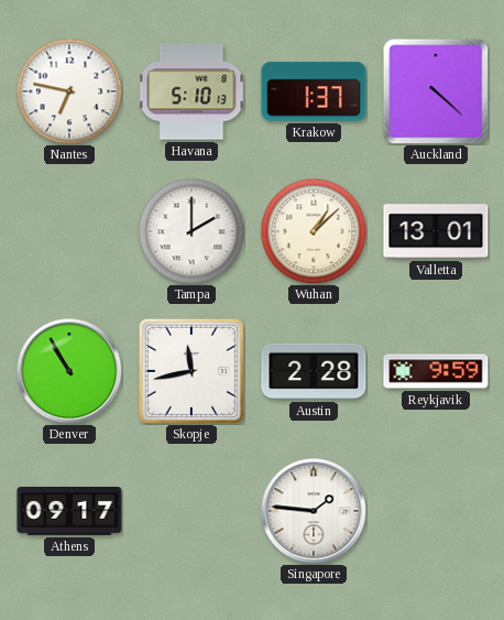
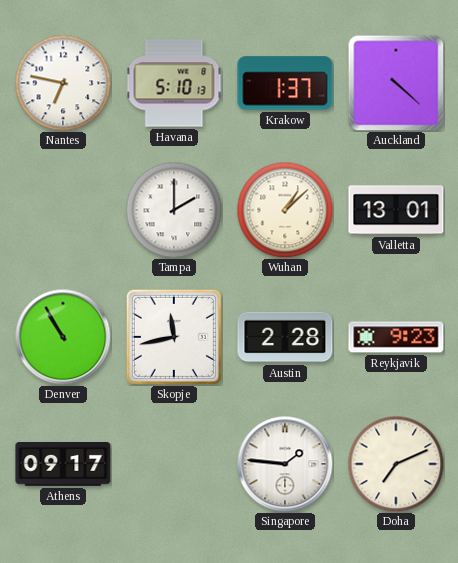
Reykjavik: 9:59 -> 9:23 (396, 337)
Doha: none -> 7:11 (396, 464)
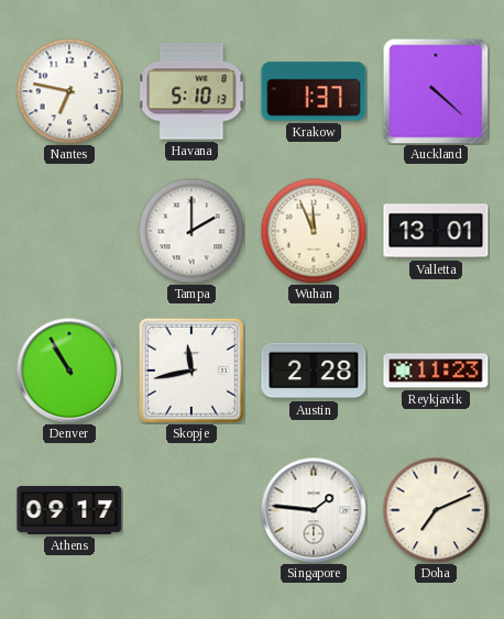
Wuhan: 1:08 -> 11:56 (314, 231)
Reykjavik: 9:23 -> 11:23 (436, 371)
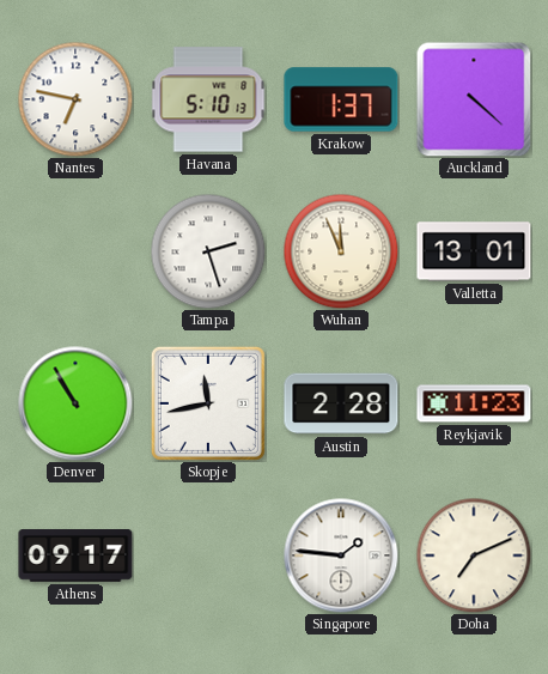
Tampa: 2:00 -> 2:27 (208, 251)
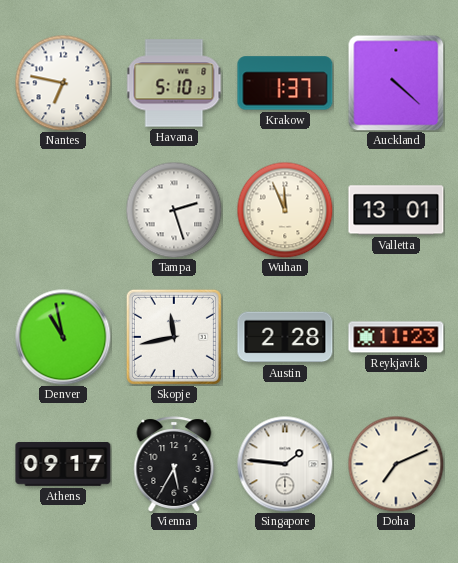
Denver: 10:55 -> 10:58 (63, 337)
Vienna: none -> 5:35 (174, 464)
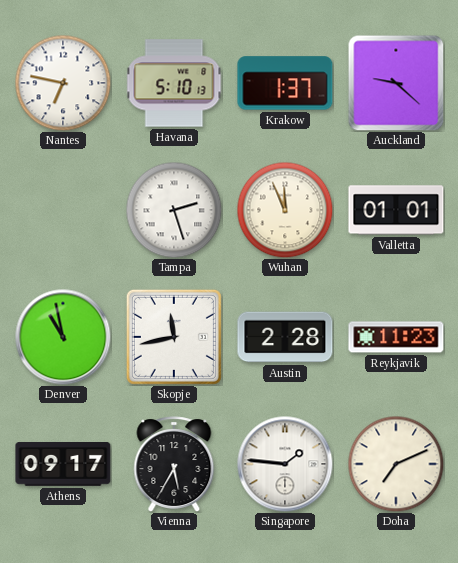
Auckland: 4:22 -> 9:22 (396, 83)
Valletta: 13:01 -> 01:01 (396, 210)
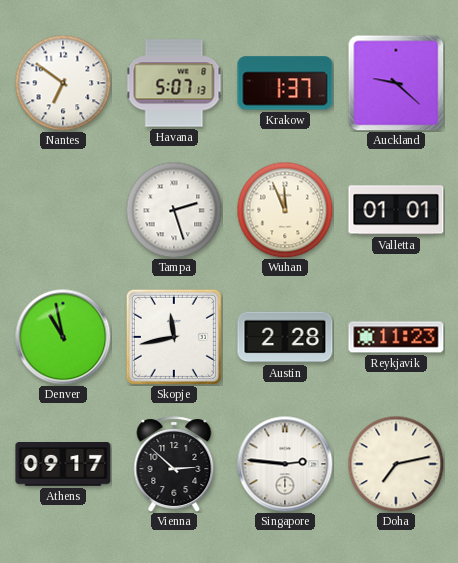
Nantes: 6:47 -> 6:51 (63, 83)
Havana: 5:10 -> 5:07 (174, 83)
Vienna: 5:35 -> 2:52 (174, 464)
Singapore: 1:46 -> 2:46 (285, 464)
Doha: 7:11 -> 7:13 (396, 464)
